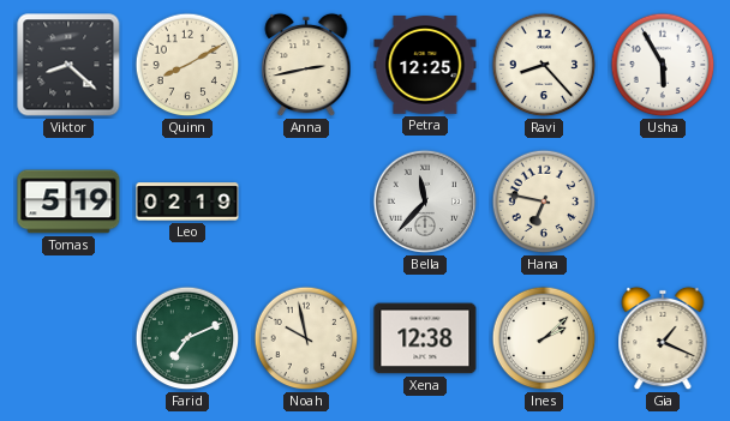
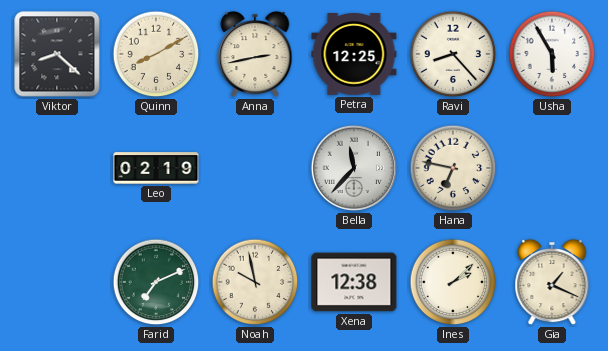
Tomas: 5:19 -> none (68, 202)
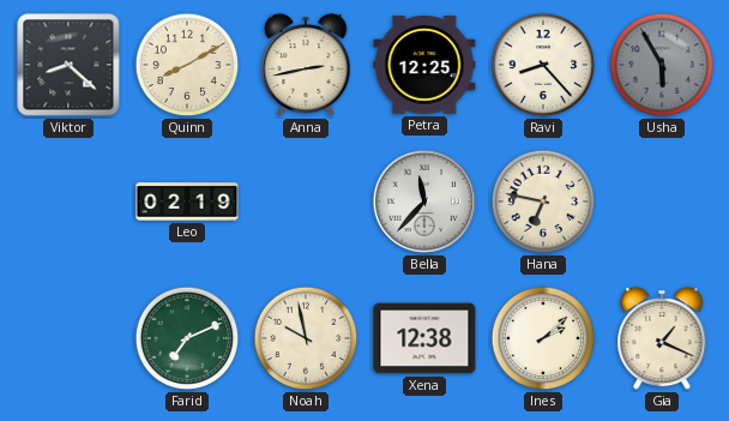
Usha dial: white -> grey (662, 65)
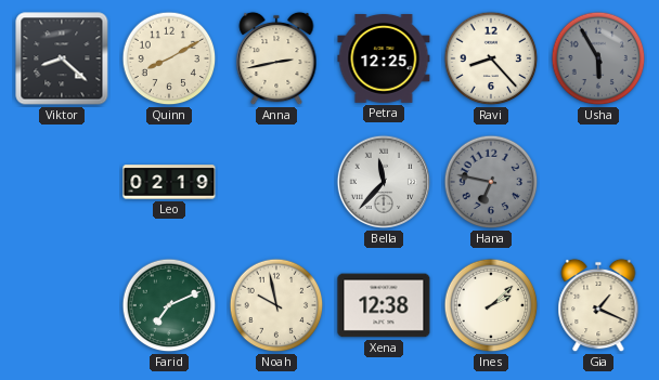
Hana dial: cream -> grey (491, 182)
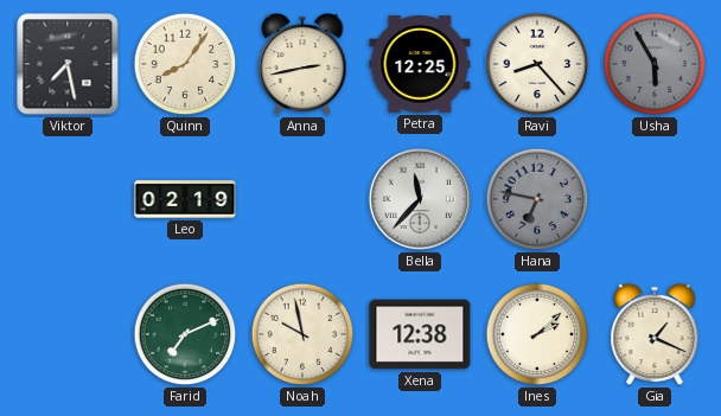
Viktor: 8:22 -> 7:28 (68, 64)
Quinn: 8:10 -> 8:06 (185, 64)
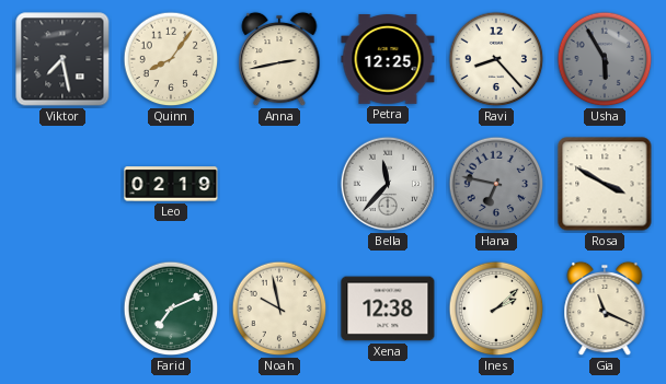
Rosa: none -> 3:50 (605, 184)
Gia: 1:19 -> 11:19 (605, 309)
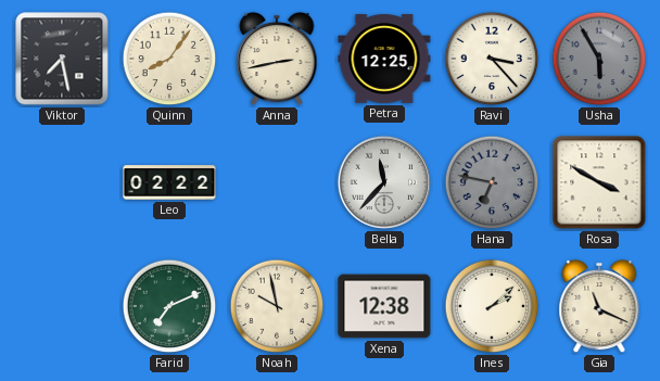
Ravi: 8:23 -> 3:23 (492, 59)
Leo: 02:19 -> 02:22 (169, 182)
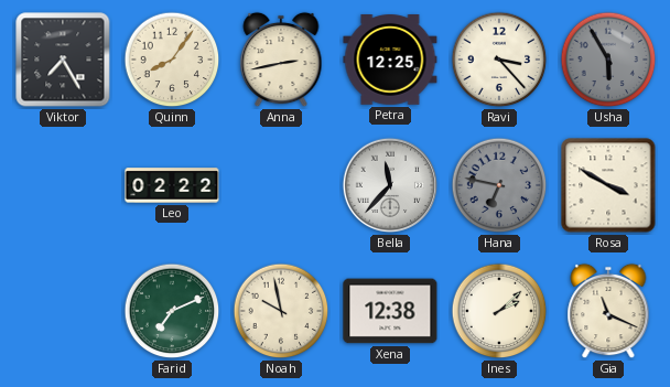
Viktor: 7:28 -> 7:25 (63, 60)
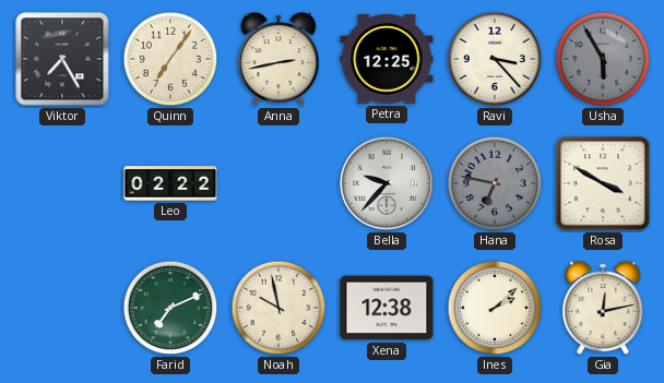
Quinn: 8:06 -> 7:06 (170, 59)
Bella: 11:37 -> 9:37 (387, 183)
Gia: 11:19 -> 12:13 (603, 308)
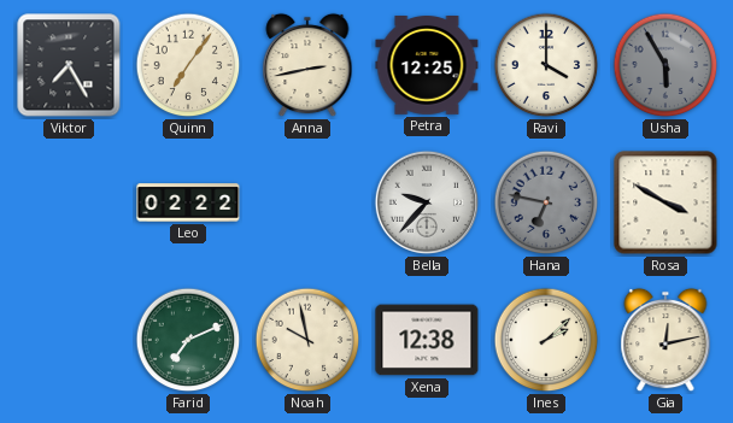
Ravi: 3:23 -> 4:00 (546, 65)
